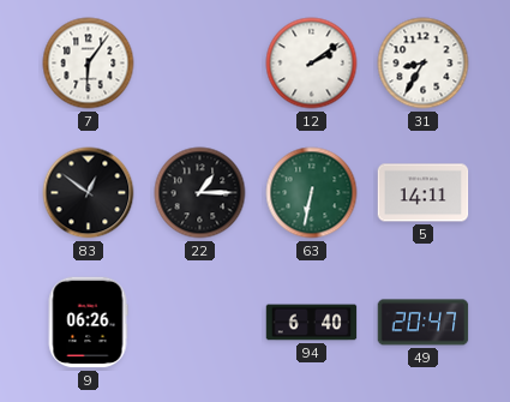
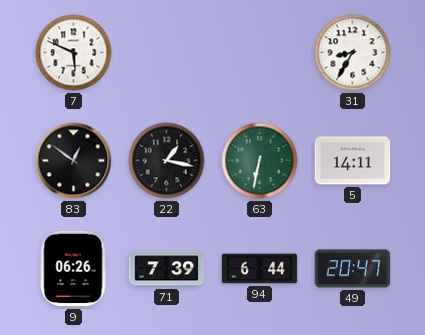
7: 6:06 -> 5:49 (74, 53)
12: 2:09 -> none (312, 64)
22: 1:15 -> 1:17 (167, 161)
71: none -> 7:39 (167, 269)
94: 6:40 -> 6:44 (260, 269)
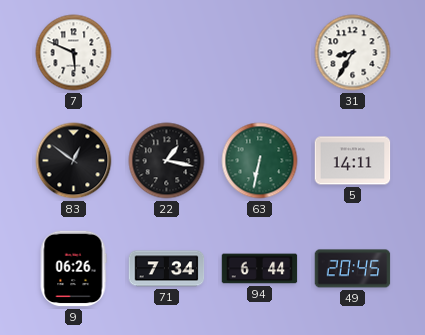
71: 7:39 -> 7:34 (167, 269)
49: 20:47 -> 20:45 (353, 269)
